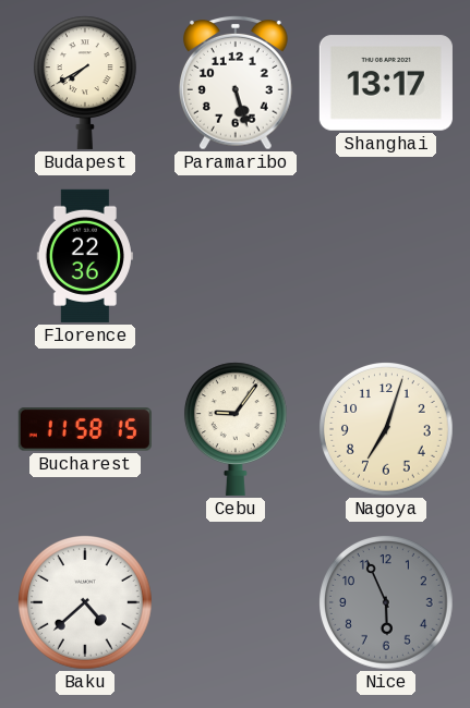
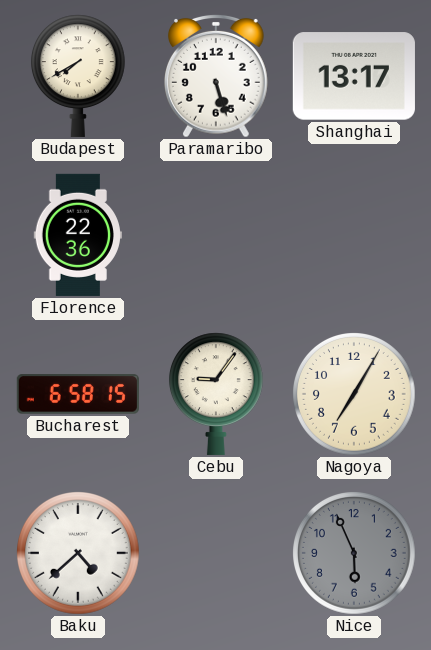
Bucharest: 11:58 -> 6:58 (78, 394)
Nagoya: 7:03 -> 7:05 (355, 395)
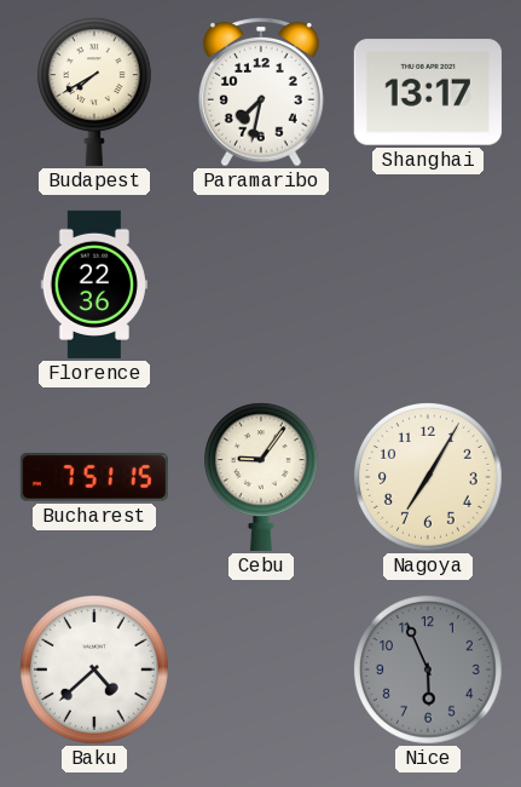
Paramaribo: 5:27 -> 7:32 (262, 92)
Bucharest: 6:58 -> 7:51 (94, 477)
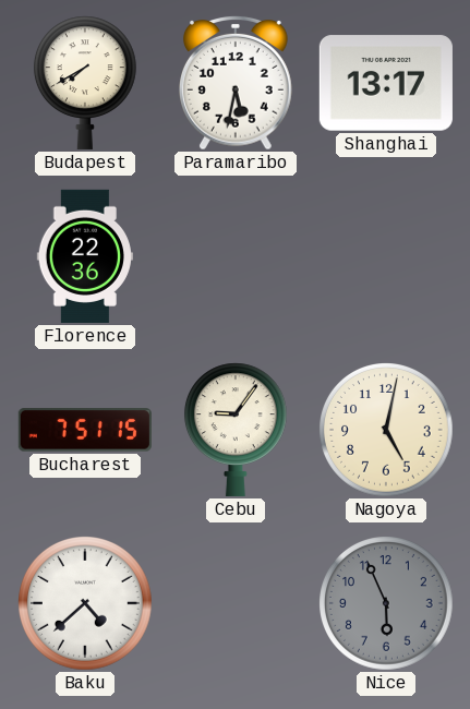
Paramaribo: 7:32 -> 5:32 (237, 83)
Nagoya: 7:05 -> 5:02 (387, 431)
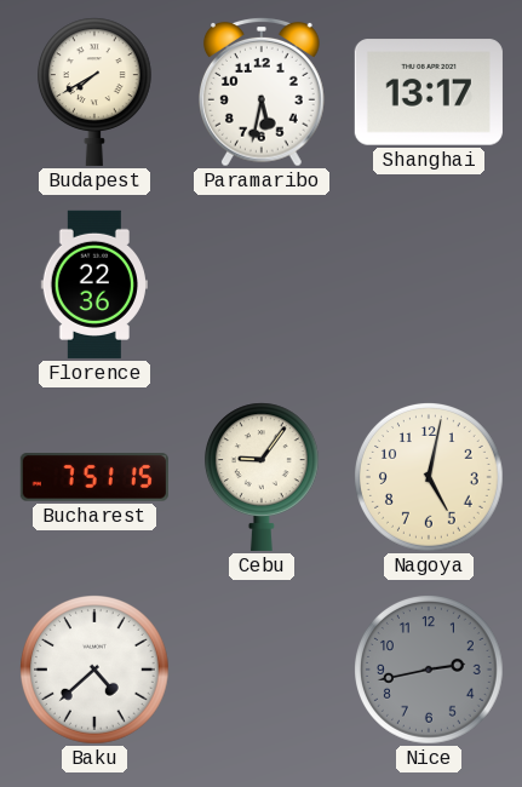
Nice: 5:56 -> 2:43 (430, 671)
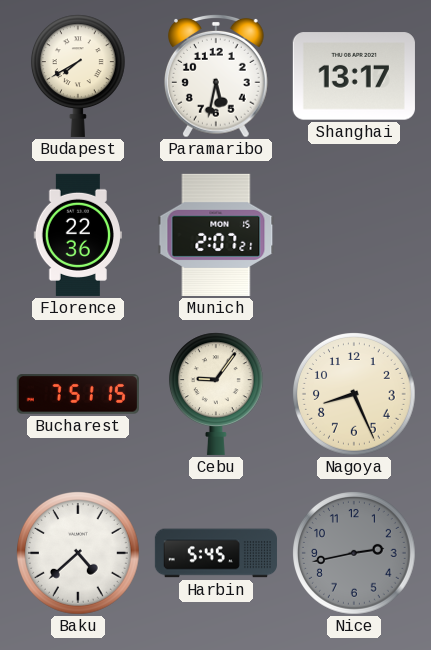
Munich: none -> 2:07 (216, 235)
Nagoya: 5:02 -> 8:26 (355, 395)
Harbin: none -> 5:45 (216, 553)
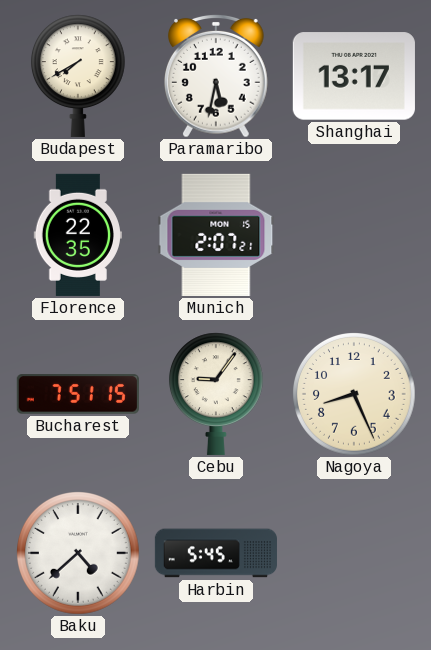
Florence: 22:36 -> 22:35 (78, 235)
Nice: 2:43 -> none (355, 554)
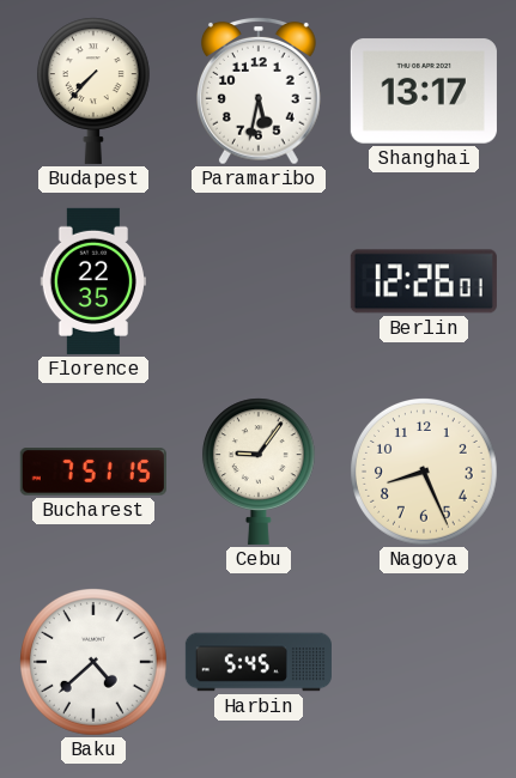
Budapest: 7:40 -> 7:37 (93, 91)
Munich: 2:07 -> none (216, 235)
Berlin: none -> 12:26 (424, 281)
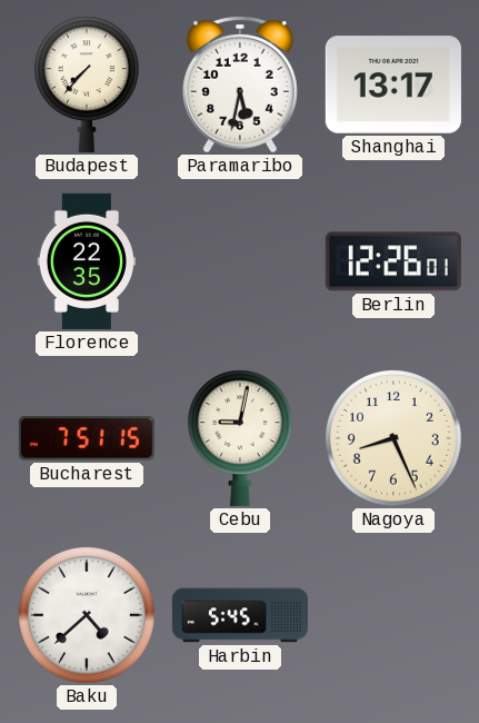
Cebu: 9:06 -> 9:02 (240, 438)
